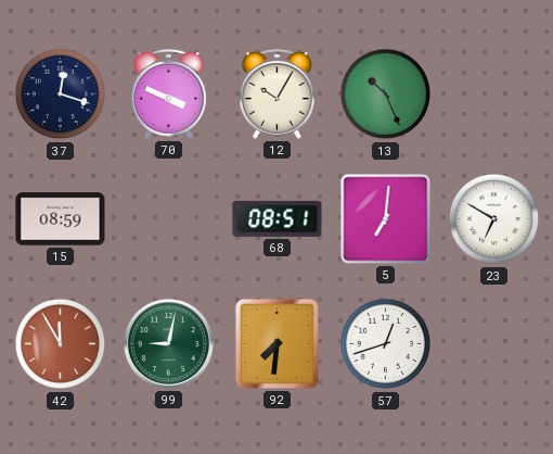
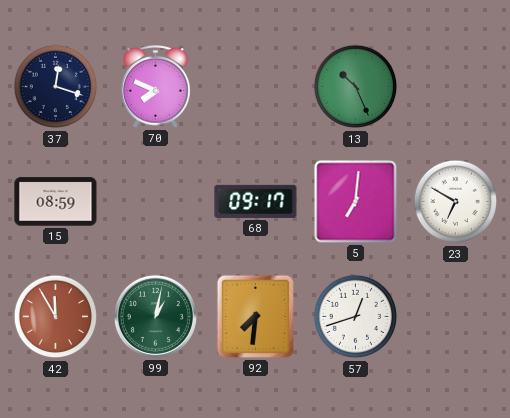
70: 3:49 -> 7:49 (156, 87)
12: 10:05 -> none (278, 94)
68: 08:51 -> 09:17 (256, 201)
99: 9:02 -> 1:02 (155, 316)
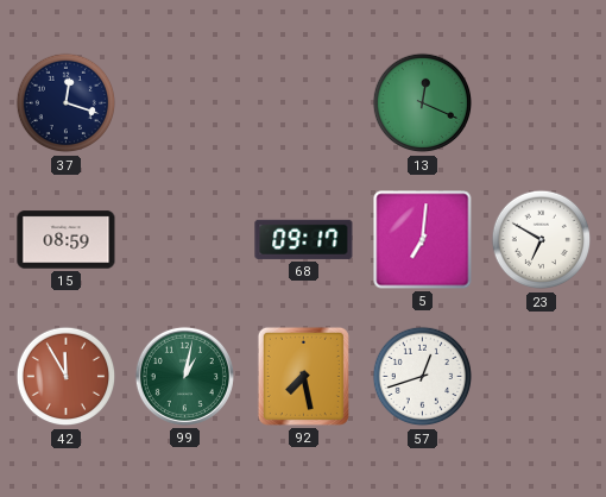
70: 7:49 -> none (156, 87)
13: 10:26 -> 12:19 (423, 103)
92: 7:31 -> 7:28 (303, 376)
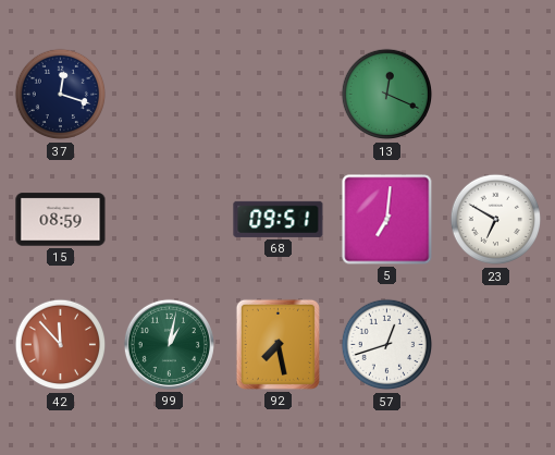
68: 09:17 -> 09:51 (279, 219)
42: 11:55 -> 11:53 (61, 345)
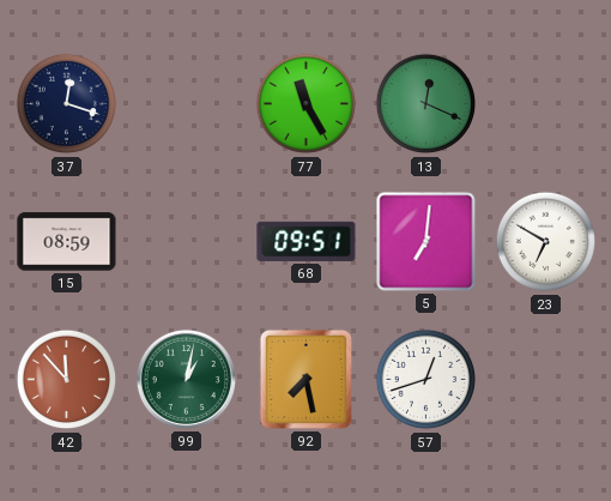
77: none -> 11:25 (307, 104)
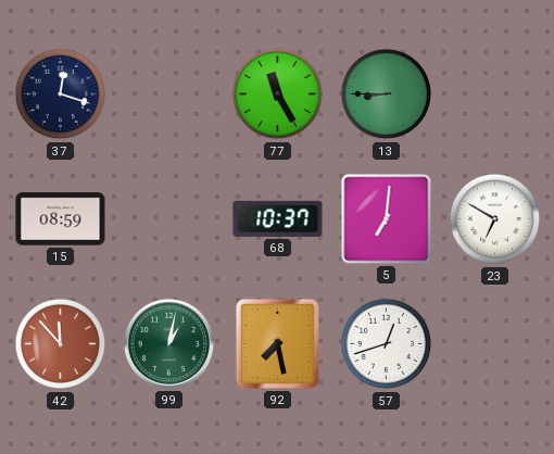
13: 12:19 -> 8:45 (387, 94)
68: 09:51 -> 10:37 (278, 218)
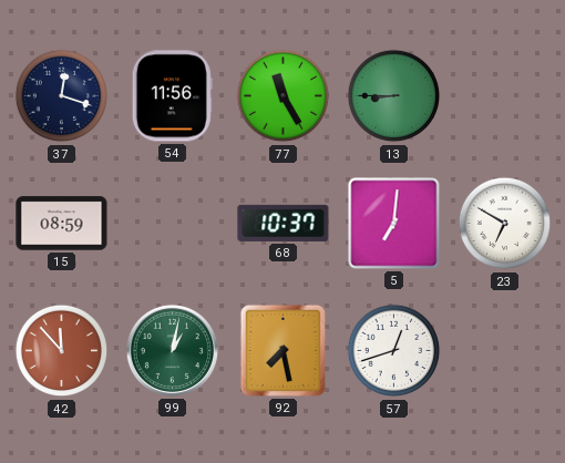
54: none -> 11:56 (172, 96)
